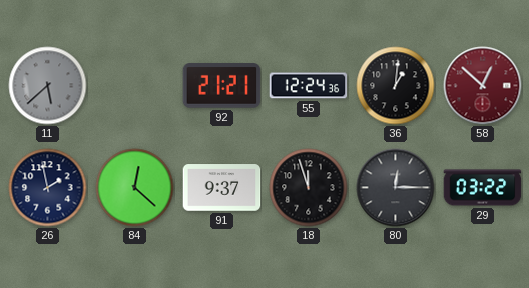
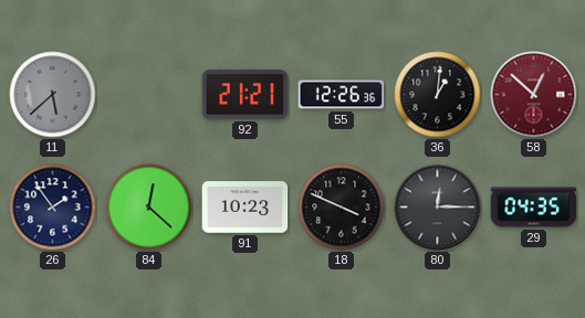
55: 12:24 -> 12:26 (342, 95)
26: 1:58 -> 1:54 (53, 208)
91: 9:37 -> 10:23 (246, 208)
18: 11:57 -> 3:49 (342, 208)
29: 03:22 -> 04:35 (534, 208)
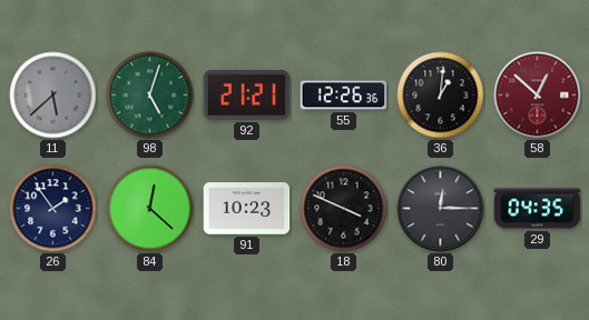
98: none -> 5:03 (150, 96)
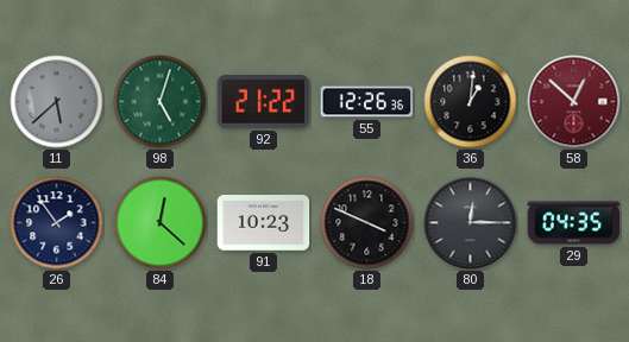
92: 21:21 -> 21:22 (264, 102)
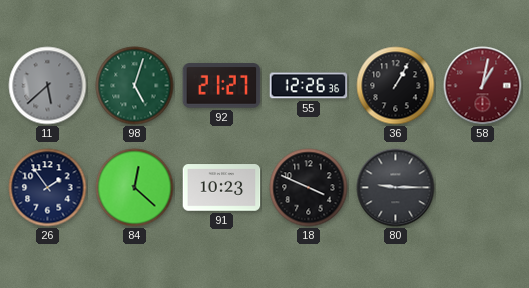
92: 21:22 -> 21:27 (222, 86)
36: 1:01 -> 1:05 (396, 86)
58: 12:52 -> 1:02 (483, 86)
80: 12:15 -> 9:15 (396, 188)
29: 04:35 -> none (574, 223)
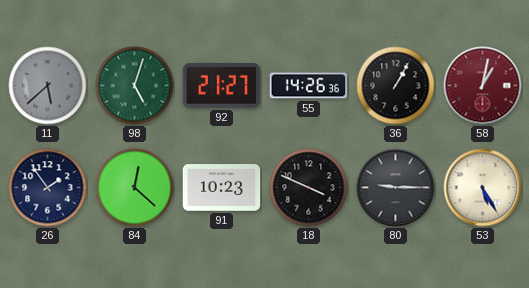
55: 12:26 -> 14:26 (309, 86)
53: none -> 5:25 (483, 188)
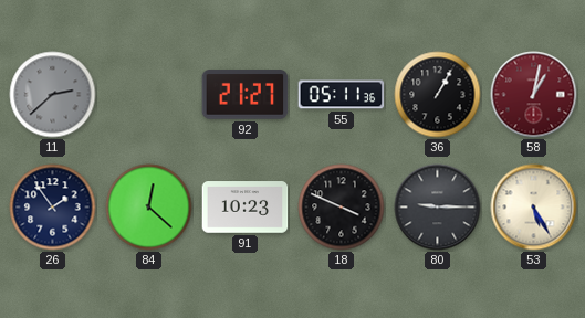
11: 5:38 -> 2:38 (53, 95)
98: 5:03 -> none (135, 86)
55: 14:26 -> 05:11 (342, 95)
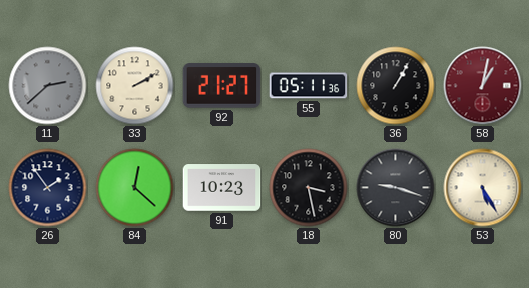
33: none -> 2:10 (135, 86)
18: 3:49 -> 3:28 (309, 188)
80: 9:15 -> 9:18 (396, 188)
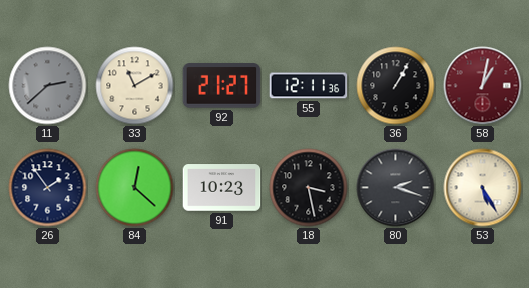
33: 2:10 -> 11:10 (135, 86)
55: 05:11 -> 12:11 (309, 86)
80: 9:18 -> 2:18 (396, 188)
